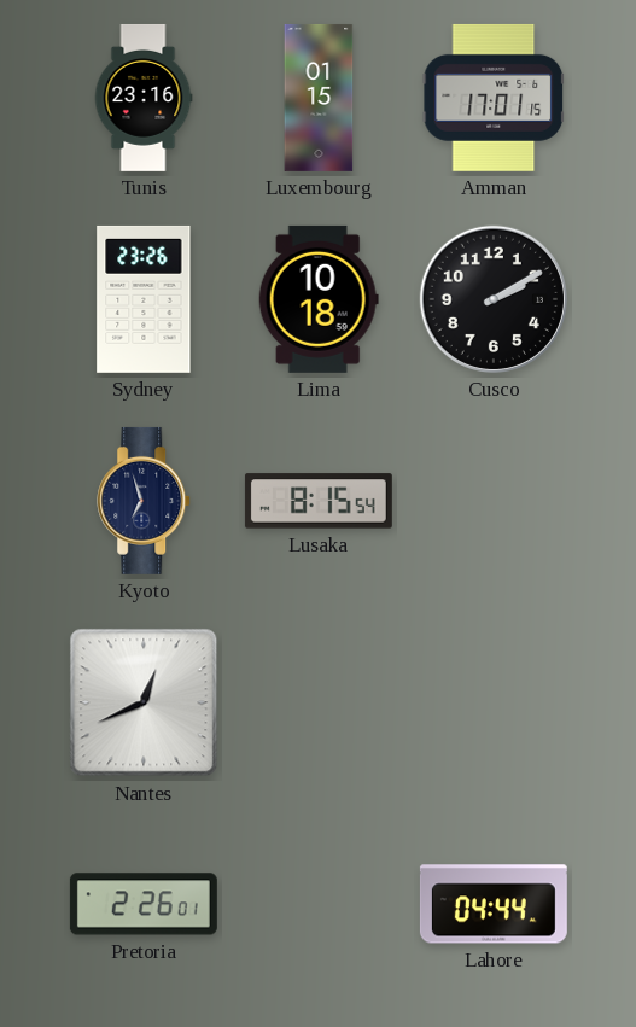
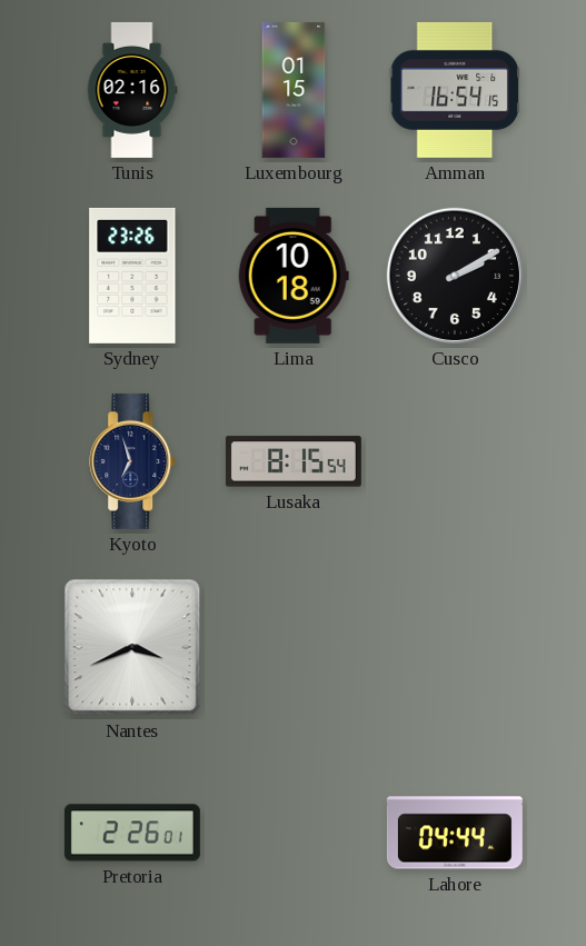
Tunis: 23:16 -> 02:16 (132, 90)
Amman: 17:01 -> 16:54 (455, 90)
Nantes: 12:41 -> 3:41 (132, 647)
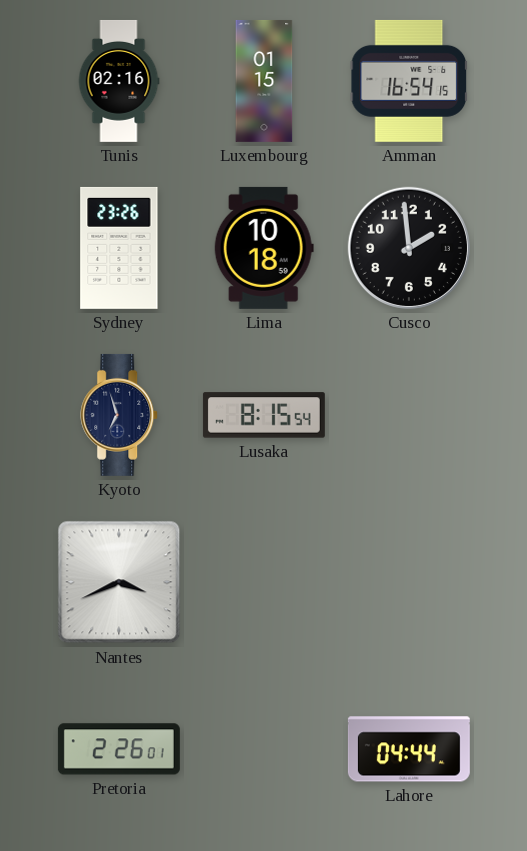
Cusco: 2:10 -> 1:59 (409, 248)
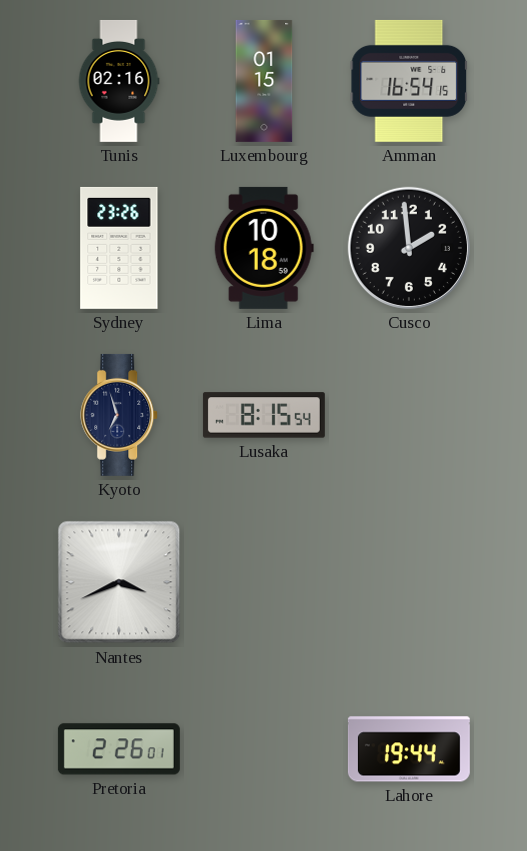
Lahore: 04:44 -> 19:44 (409, 749)
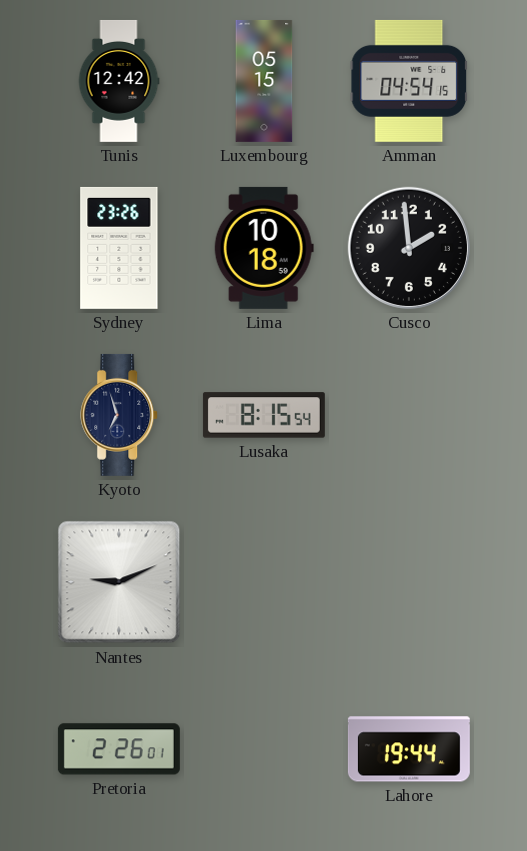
Tunis: 02:16 -> 12:42 (119, 81)
Luxembourg: 01:15 -> 05:15 (264, 81)
Amman: 16:54 -> 04:54 (409, 81)
Nantes: 3:41 -> 9:11 (119, 582)
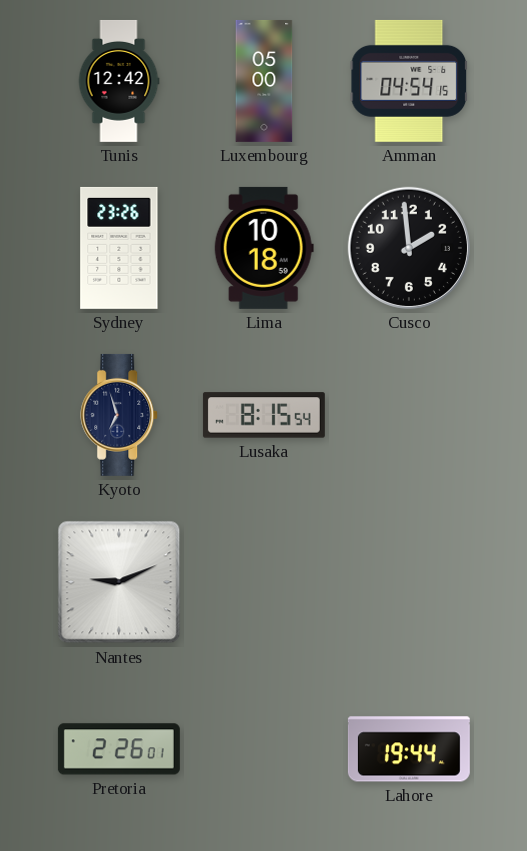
Luxembourg: 05:15 -> 05:00 (264, 81)
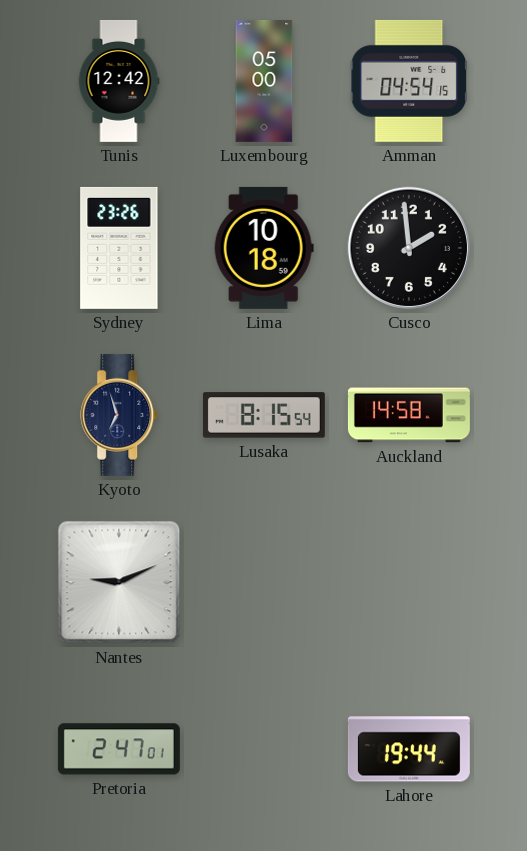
Auckland: none -> 14:58 (409, 415)
Pretoria: 2:26 -> 2:47 (119, 749)
